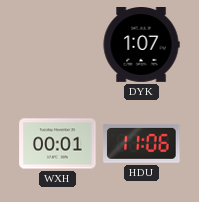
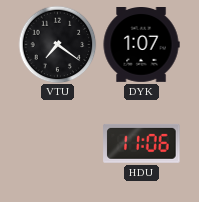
VTU: none -> 7:21 (57, 44)
WXH: 00:01 -> none (58, 144)
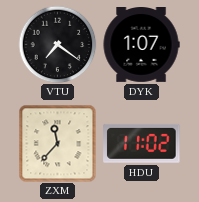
ZXM: none -> 11:37 (57, 143)
HDU: 11:06 -> 11:02 (142, 143)
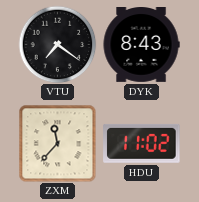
DYK: 1:07 -> 8:43 (141, 45)
